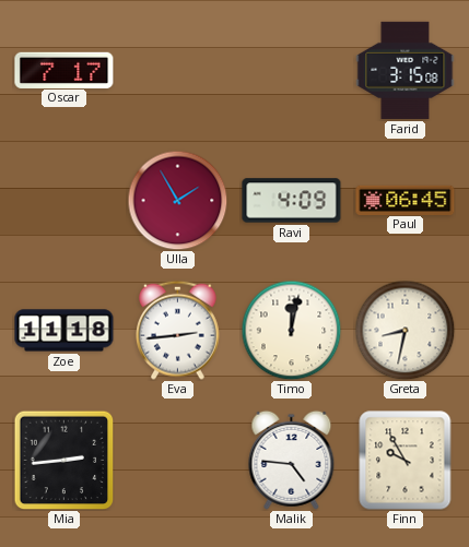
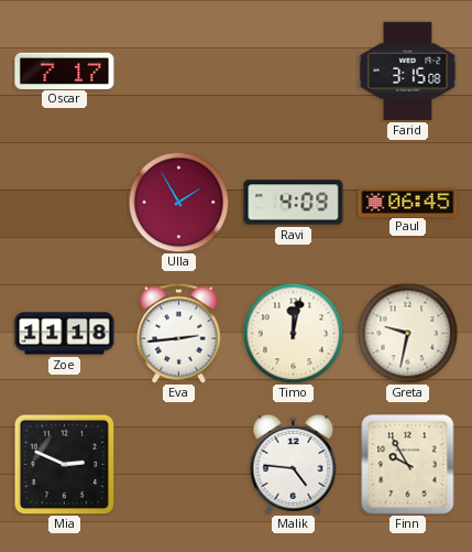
Greta: 8:32 -> 9:32 (407, 333)
Mia: 2:44 -> 2:49 (64, 464)
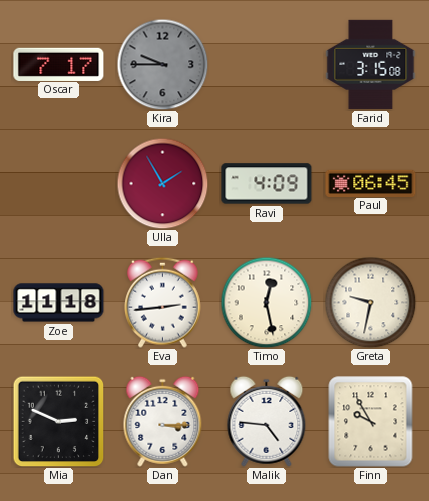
Kira: none -> 9:45 (162, 64)
Timo: 12:02 -> 12:28 (266, 302)
Dan: none -> 3:15 (163, 421)
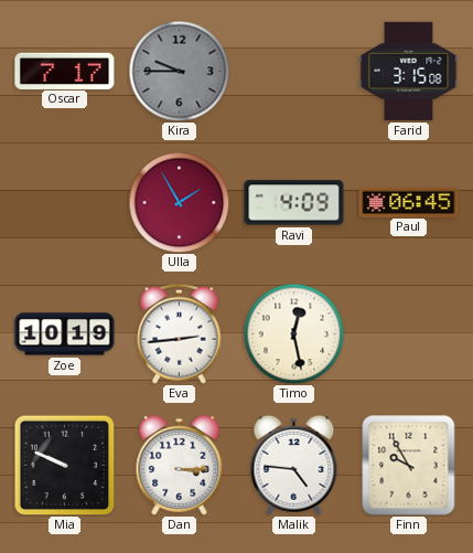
Zoe: 11:18 -> 10:19 (65, 334)
Greta: 9:32 -> none (370, 302)
Mia: 2:49 -> 9:49 (64, 465)
